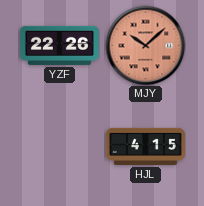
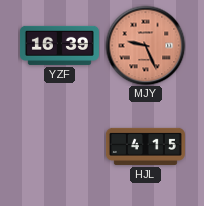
YZF: 22:26 -> 16:39 (59, 45)
MJY: 10:08 -> 9:26 (145, 45)
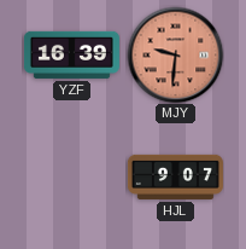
MJY: 9:26 -> 9:31 (175, 54)
HJL: 4:15 -> 9:07 (175, 176)
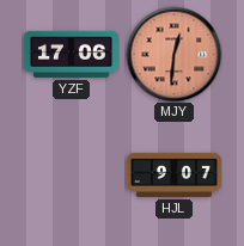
YZF: 16:39 -> 17:06 (71, 54)
MJY: 9:31 -> 12:31 (173, 54)
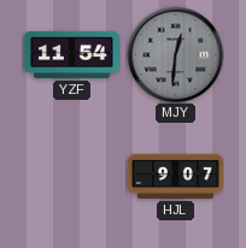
YZF: 17:06 -> 11:54 (71, 54)
MJY dial: salmon -> grey (175, 54)
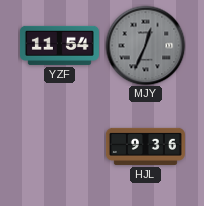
MJY: 12:31 -> 12:34 (145, 45)
HJL: 9:07 -> 9:36 (145, 146)
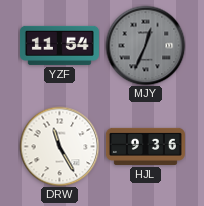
DRW: none -> 11:25 (59, 146)
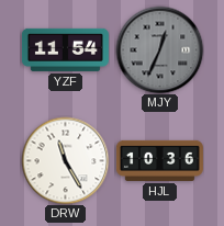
HJL: 9:36 -> 10:36 (159, 160)
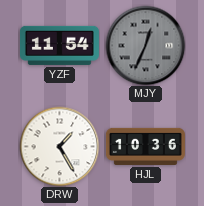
DRW: 11:25 -> 1:25 (59, 146)
